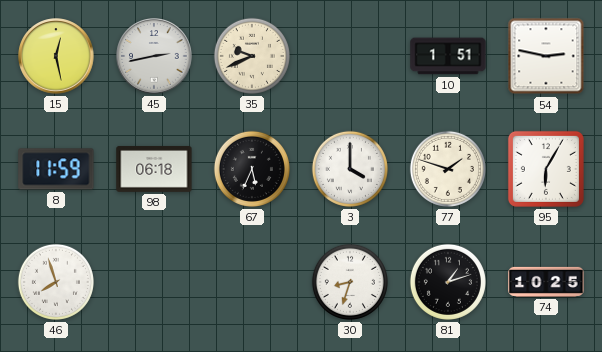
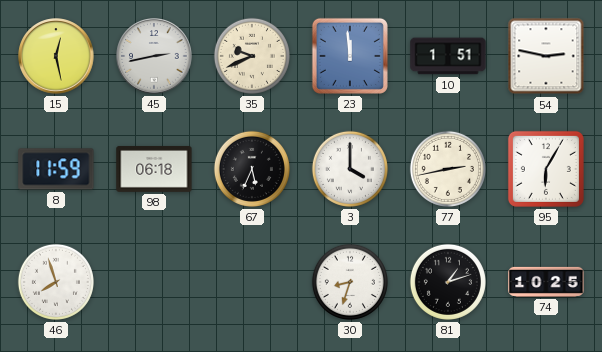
23: none -> 11:59 (350, 56)
77: 1:48 -> 2:43 (448, 169)
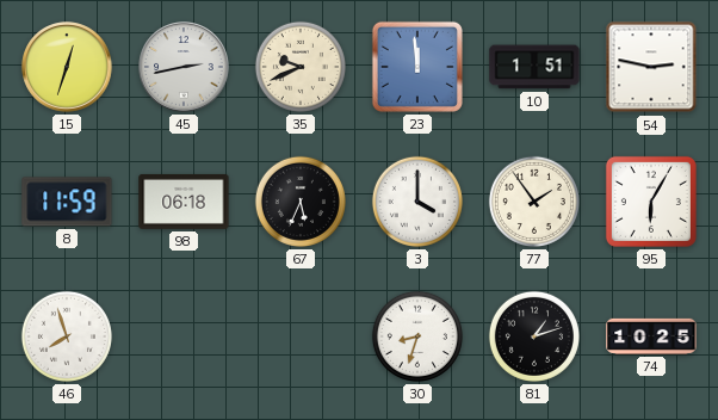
15: 12:28 -> 12:33 (67, 67)
77: 2:43 -> 1:54 (534, 202)
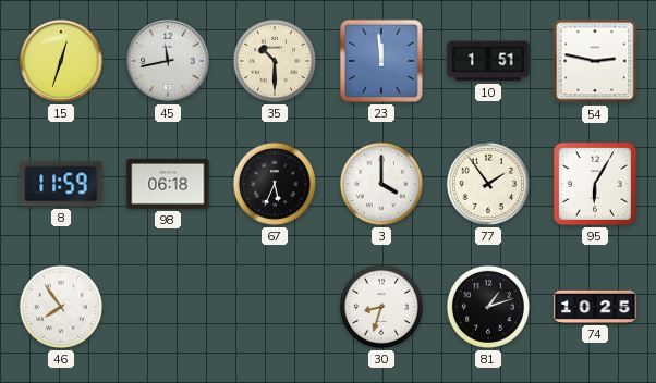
45: 2:43 -> 11:43 (168, 61)
35: 9:41 -> 10:30 (275, 61)
46: 7:57 -> 7:54 (61, 307)
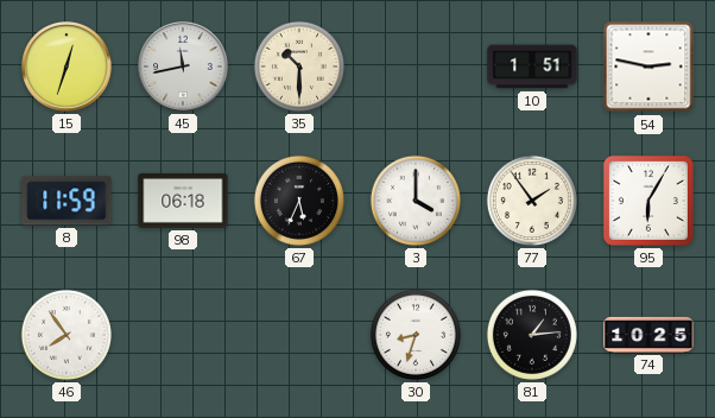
23: 11:59 -> none (381, 61)
81: 1:12 -> 1:14 (532, 335)
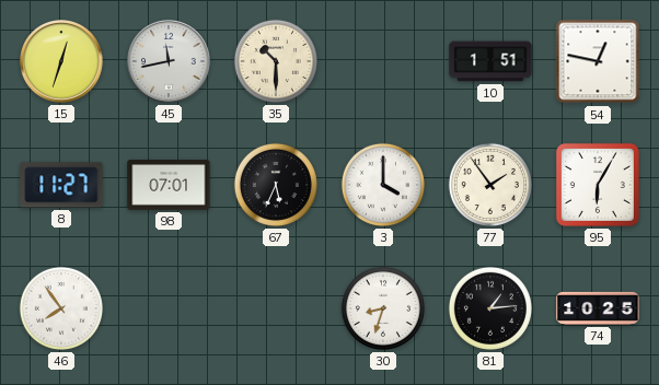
54: 2:47 -> 12:47 (598, 61)
8: 11:59 -> 11:27 (61, 185)
98: 06:18 -> 07:01 (169, 185)
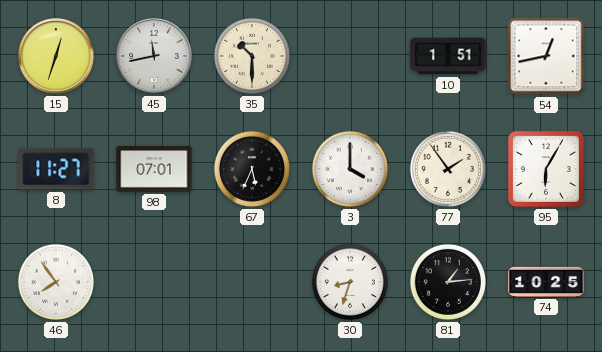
54: 12:47 -> 12:43 (546, 56)
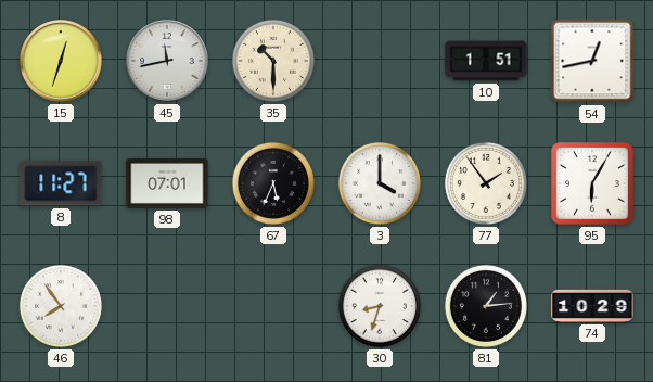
74: 10:25 -> 10:29 (592, 306)
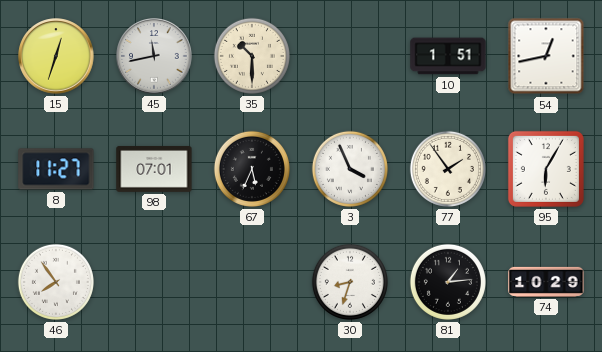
3: 4:00 -> 3:56 (350, 169)
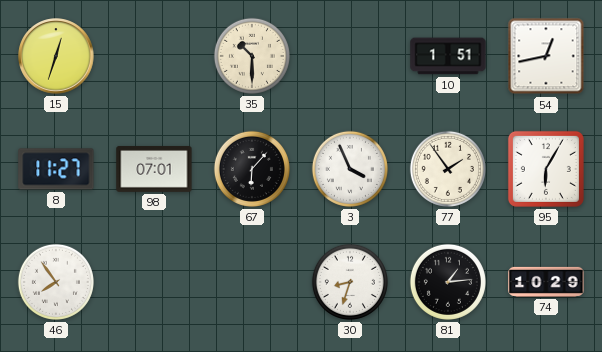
45: 11:43 -> none (154, 56)
67: 5:34 -> 6:07 (252, 169)
